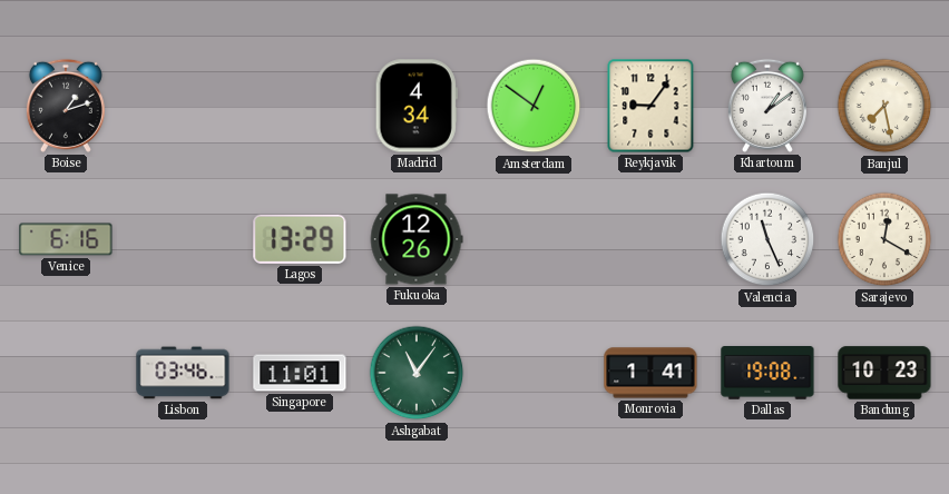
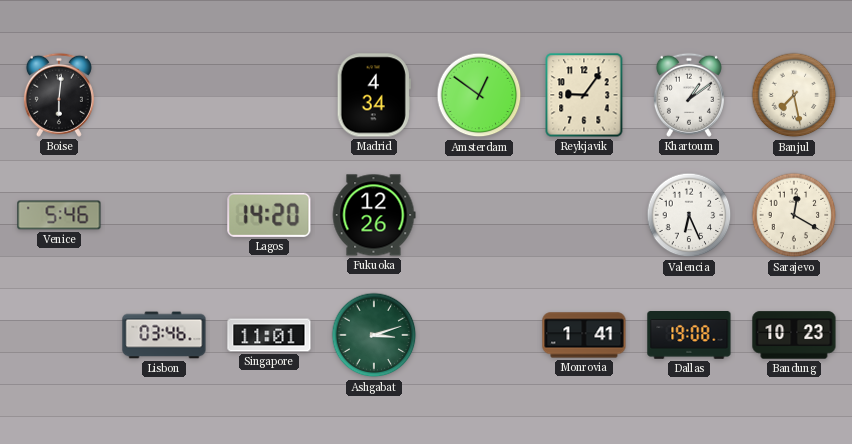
Boise: 1:12 -> 6:01 (59, 95)
Venice: 6:16 -> 5:46 (59, 215)
Lagos: 13:29 -> 14:20 (269, 215)
Valencia: 11:26 -> 6:26 (689, 215)
Ashgabat: 11:06 -> 3:12 (374, 335)
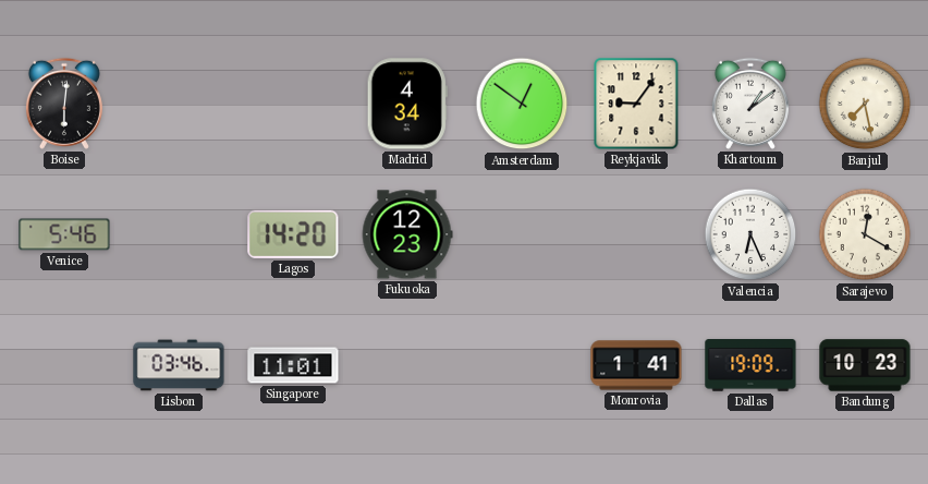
Fukuoka: 12:26 -> 12:23 (407, 234)
Ashgabat: 3:12 -> none (374, 335)
Dallas: 19:08 -> 19:09 (750, 365)
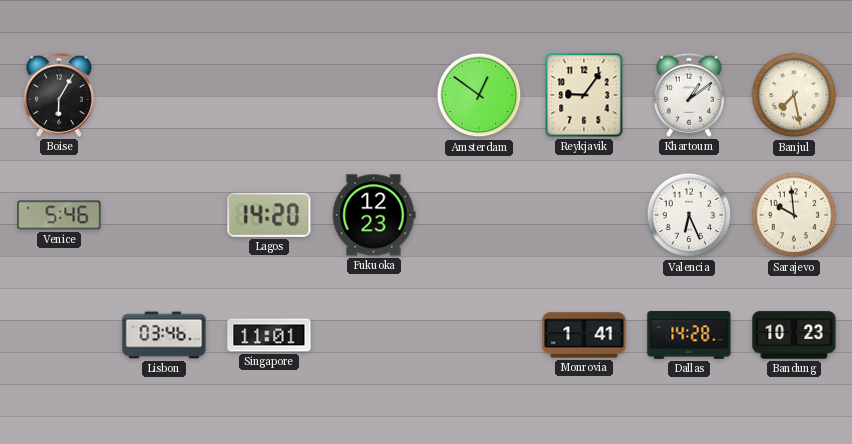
Boise: 6:01 -> 6:05 (59, 95)
Madrid: 4:34 -> none (407, 104)
Sarajevo: 12:20 -> 9:59 (794, 215)
Dallas: 19:09 -> 14:28 (689, 335)
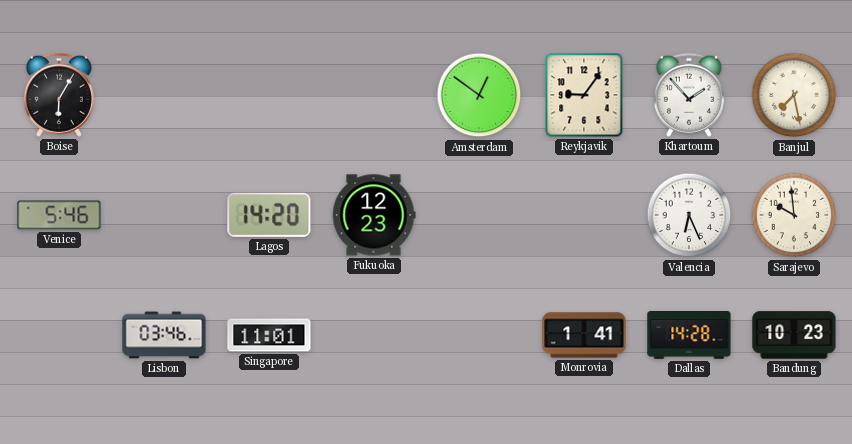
Khartoum: 1:09 -> 1:53 (689, 95)
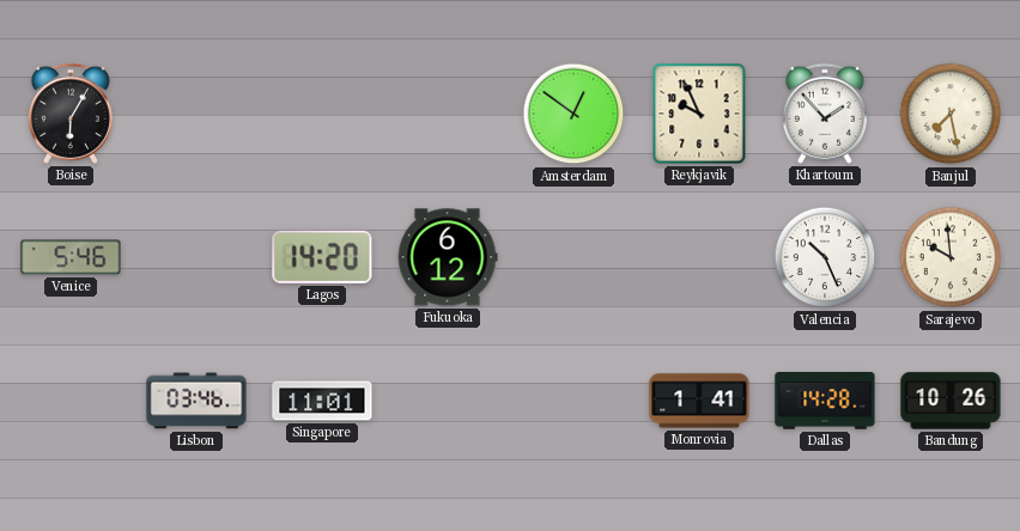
Reykjavik: 9:06 -> 9:56 (699, 114)
Fukuoka: 12:23 -> 6:12 (448, 257)
Valencia: 6:26 -> 10:26 (825, 257)
Bandung: 10:23 -> 10:26 (951, 401)
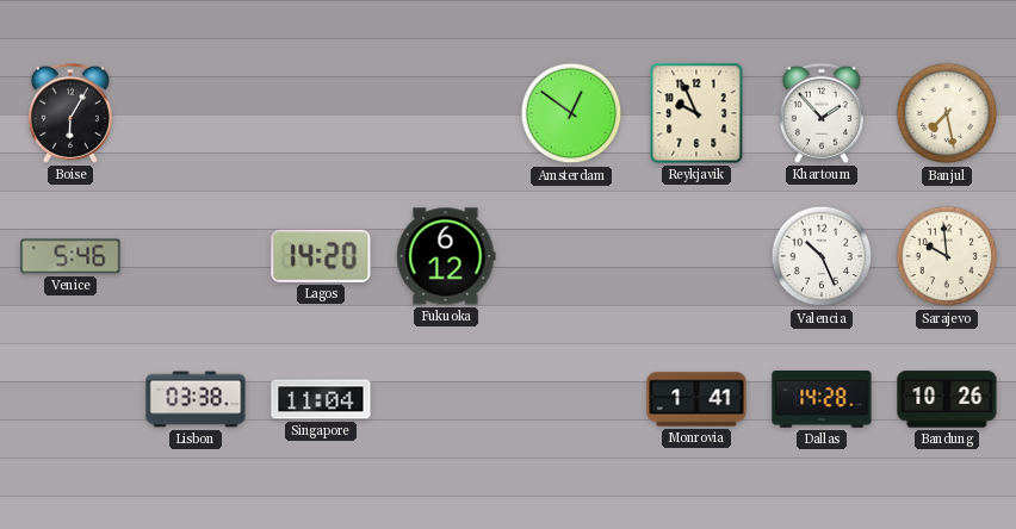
Lisbon: 03:46 -> 03:38 (196, 399)
Singapore: 11:01 -> 11:04 (321, 399)
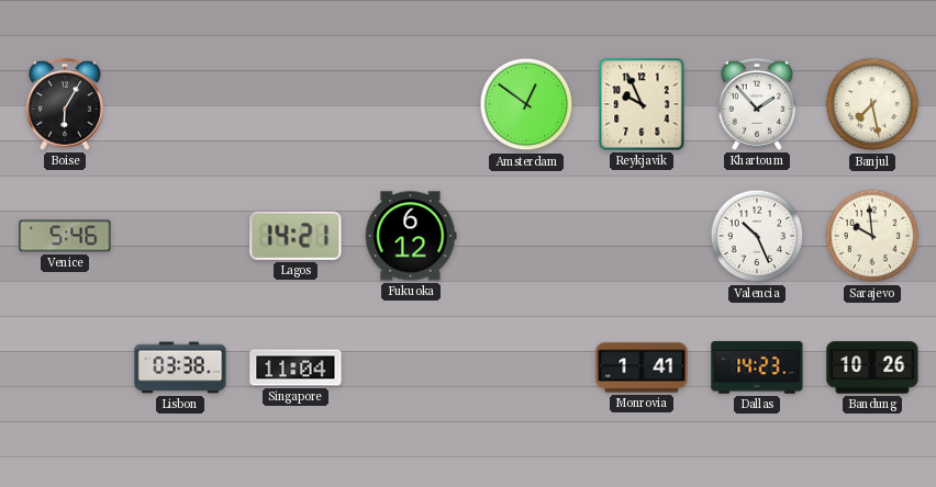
Lagos: 14:20 -> 14:21 (296, 236)
Dallas: 14:28 -> 14:23 (757, 367)
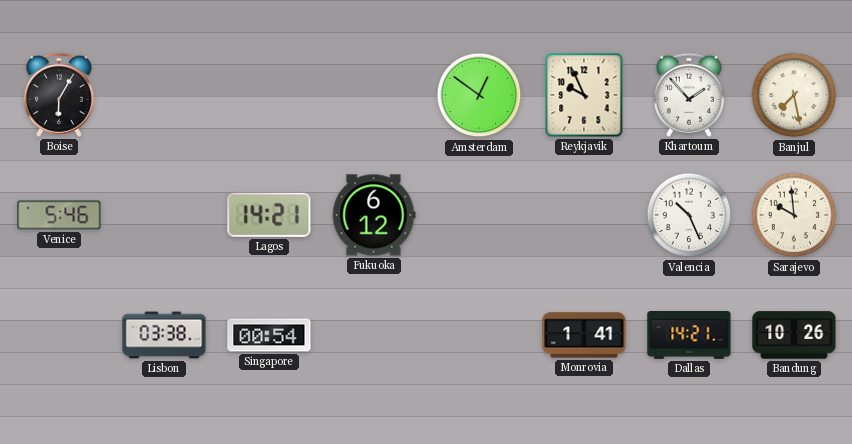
Singapore: 11:04 -> 00:54 (269, 335)
Dallas: 14:23 -> 14:21 (689, 335)
